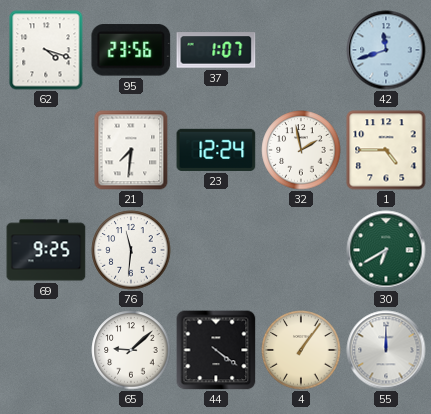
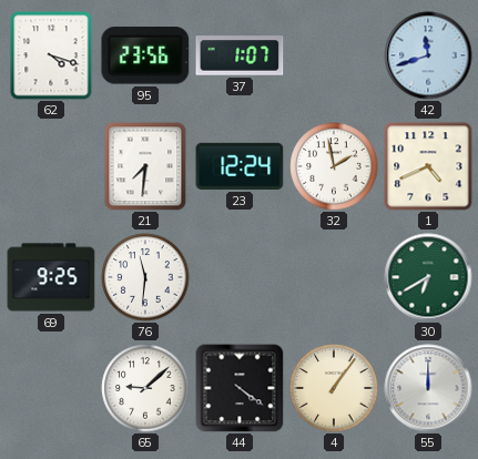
1: 4:45 -> 4:41 (428, 166)
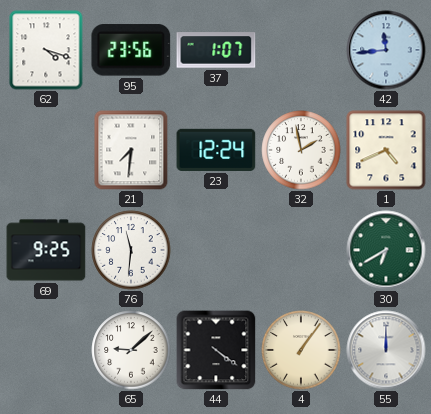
42: 11:42 -> 11:44 (386, 50)
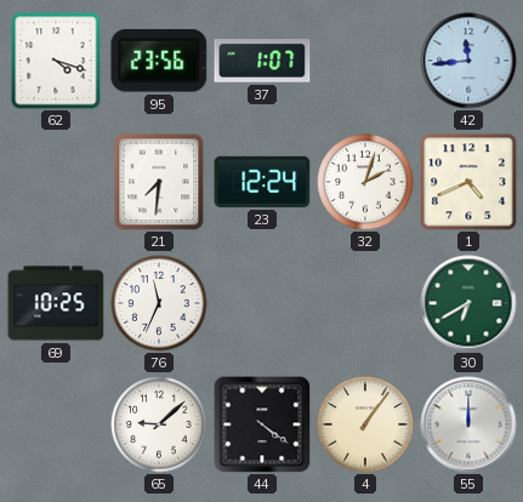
32: 1:58 -> 2:03 (365, 182)
69: 9:25 -> 10:25 (56, 303)
76: 11:31 -> 11:34 (159, 303)
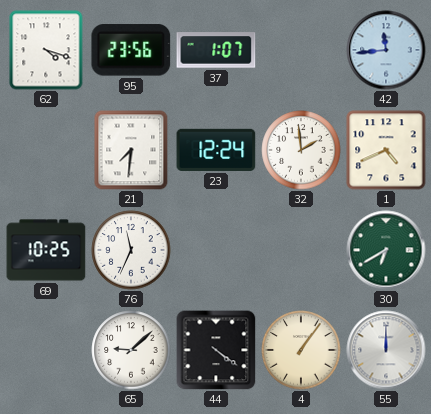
32: 2:03 -> 1:59 (301, 150)
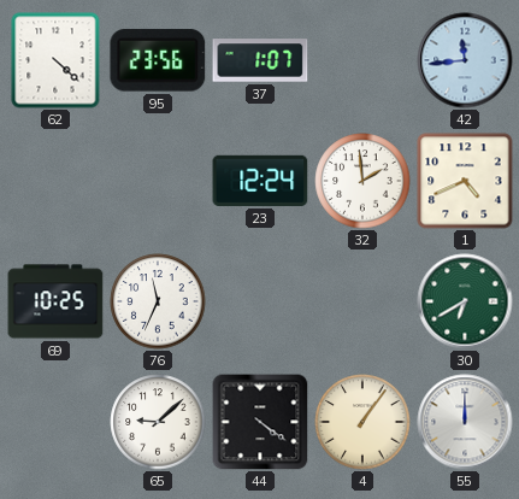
62: 4:18 -> 4:22 (55, 60)
21: 7:31 -> none (131, 150)
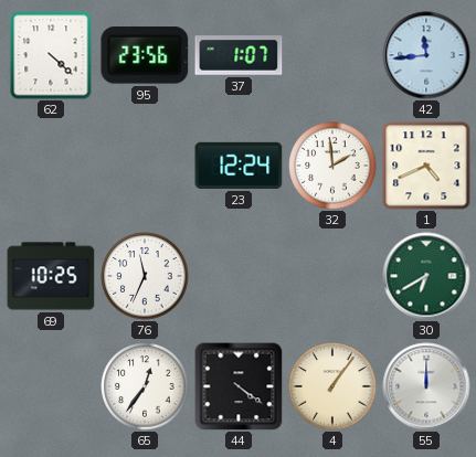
65: 9:08 -> 12:36 (145, 386)
